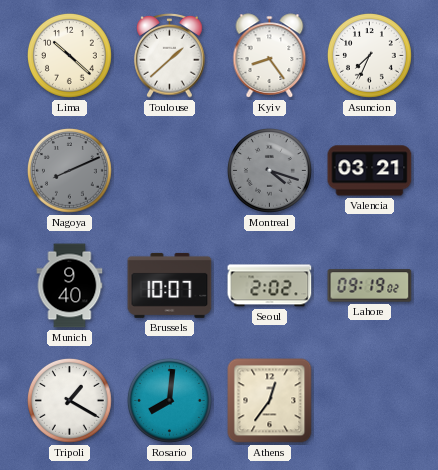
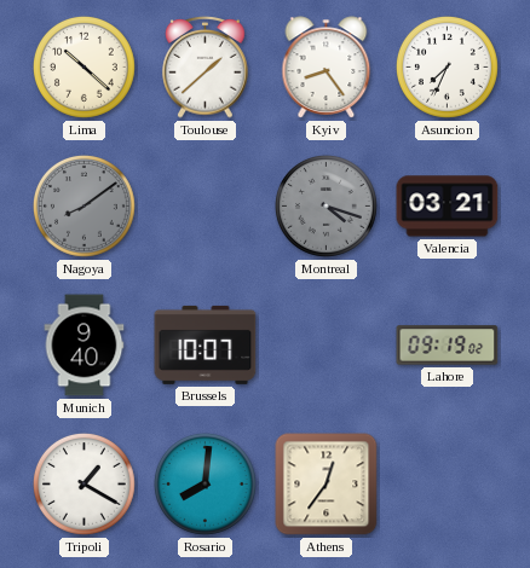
Nagoya: 8:11 -> 8:09 (85, 207)
Seoul: 2:02 -> none (270, 286)
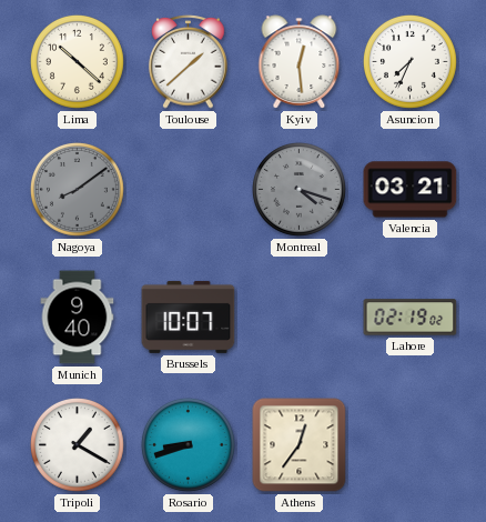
Kyiv: 8:24 -> 12:29 (300, 62)
Lahore: 09:19 -> 02:19 (411, 318)
Rosario: 8:01 -> 8:42 (189, 445)
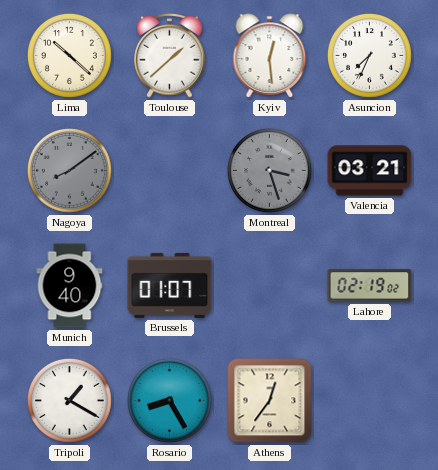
Montreal: 4:18 -> 3:27 (270, 171)
Brussels: 10:07 -> 01:07 (170, 285)
Rosario: 8:42 -> 8:25 (170, 401)
